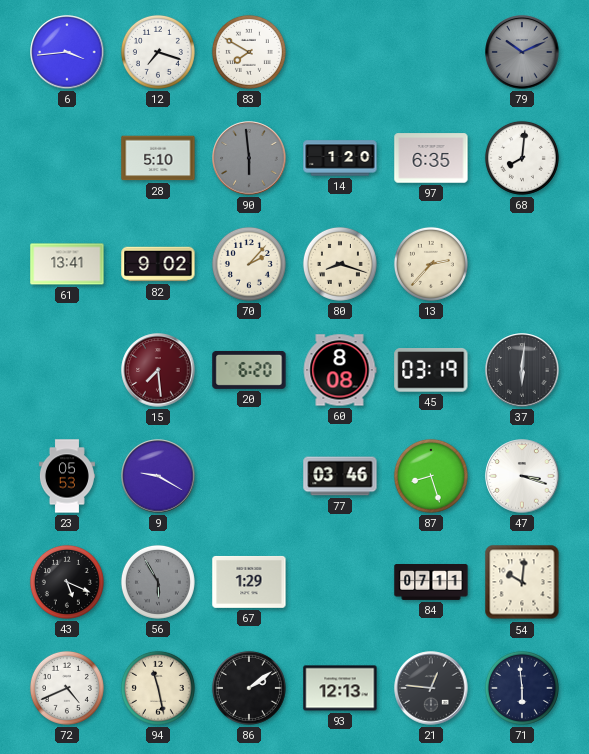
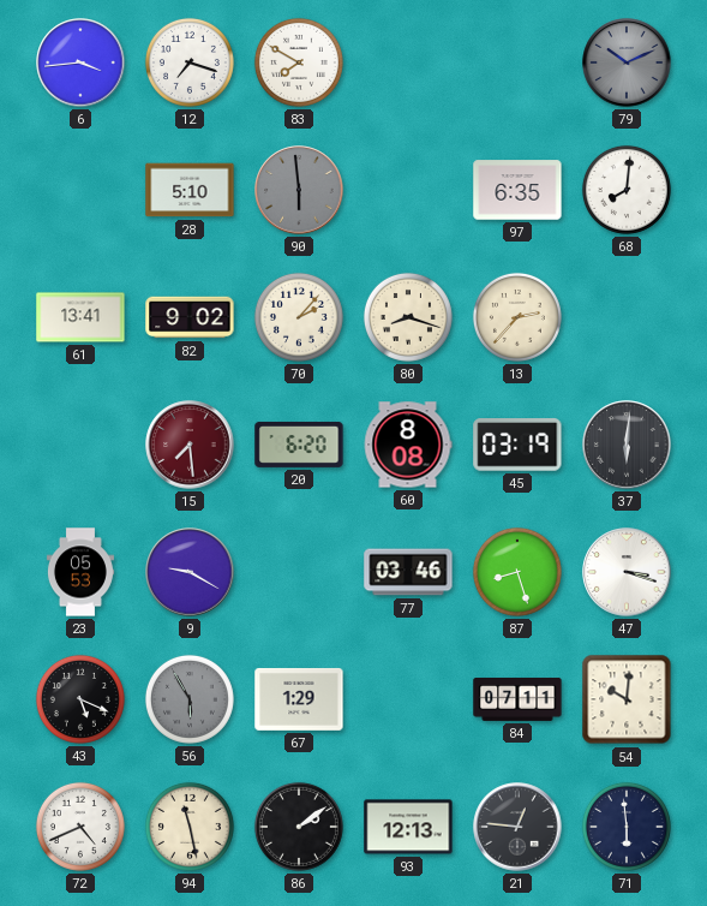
14: 1:20 -> none (340, 158)
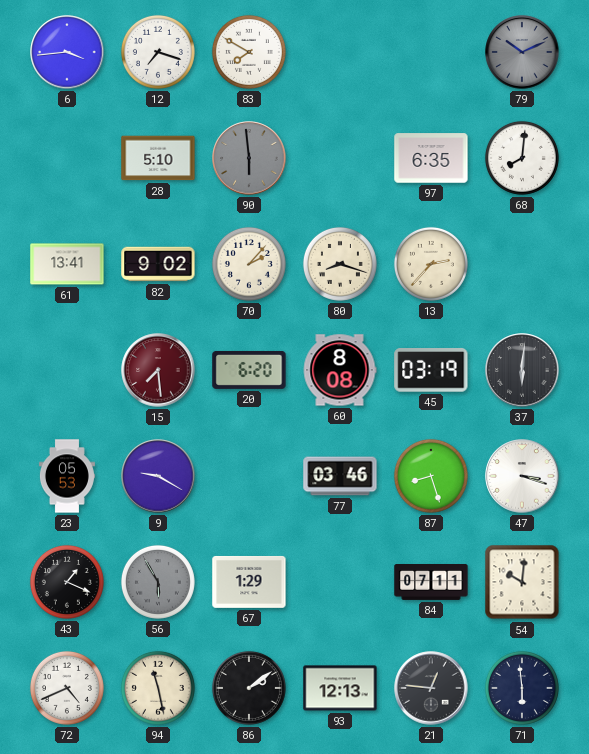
43: 5:19 -> 1:19 (67, 582)
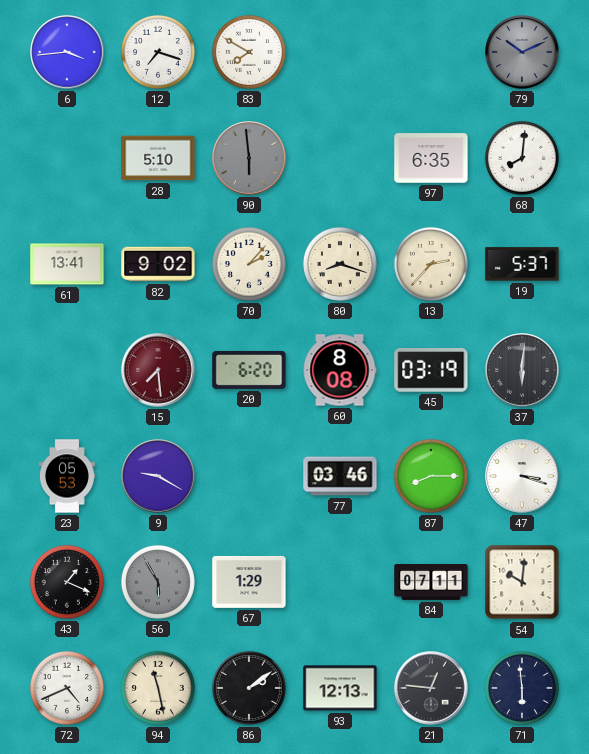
19: none -> 5:37 (522, 264)
87: 8:27 -> 8:15 (431, 476)
